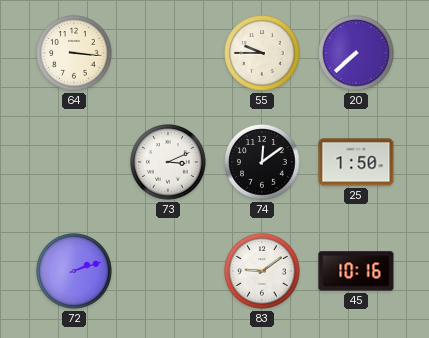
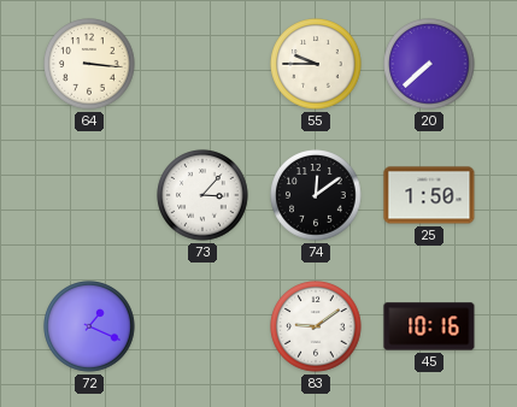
73: 3:11 -> 3:07 (202, 195)
72: 2:12 -> 1:19 (89, 326)
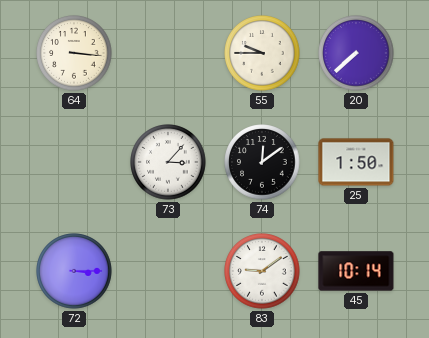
72: 1:19 -> 3:15 (74, 271)
45: 10:16 -> 10:14 (356, 271)
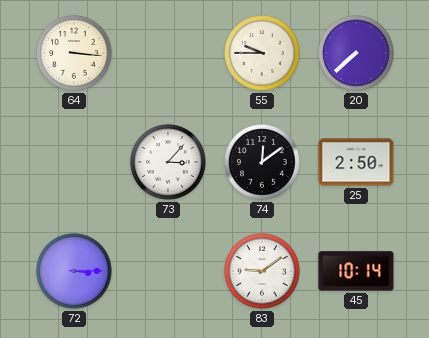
25: 1:50 -> 2:50 (356, 162)
